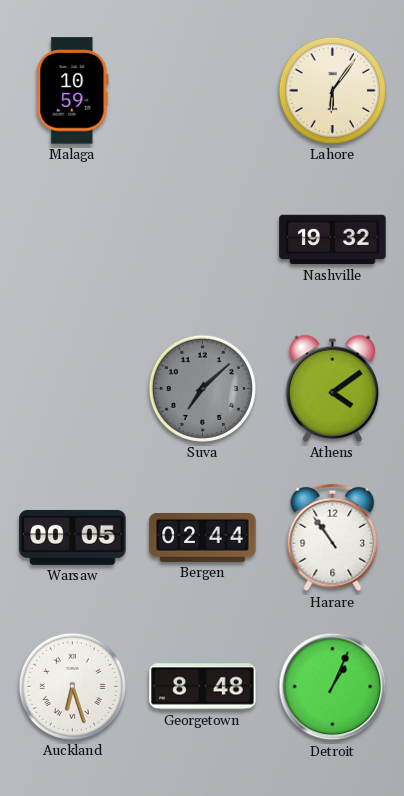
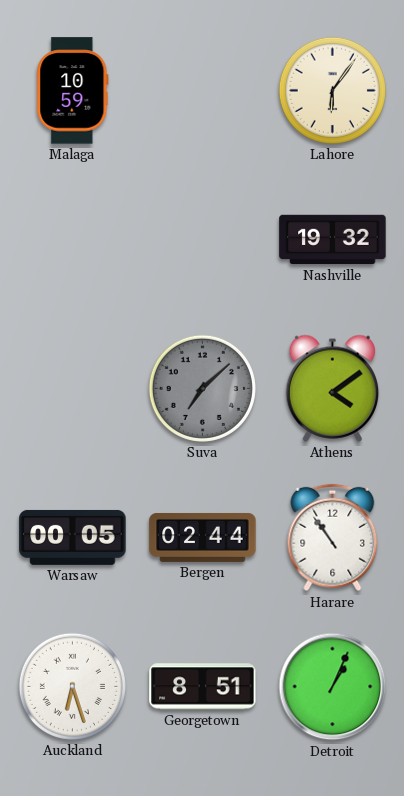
Georgetown: 8:48 -> 8:51 (203, 687)
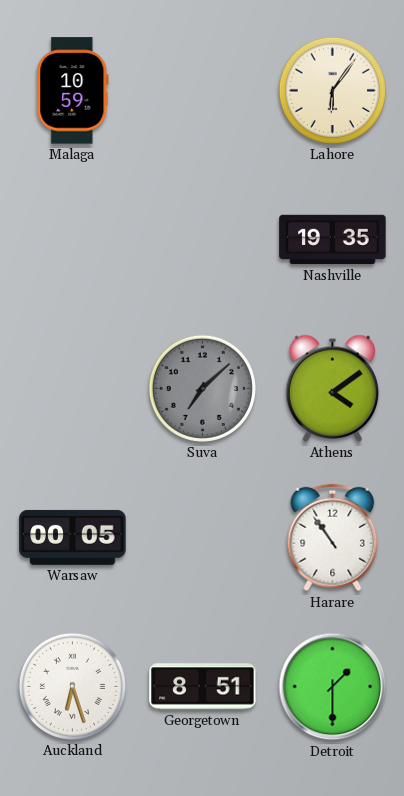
Nashville: 19:32 -> 19:35 (333, 240)
Bergen: 02:44 -> none (203, 537)
Detroit: 1:04 -> 1:30 (333, 687)
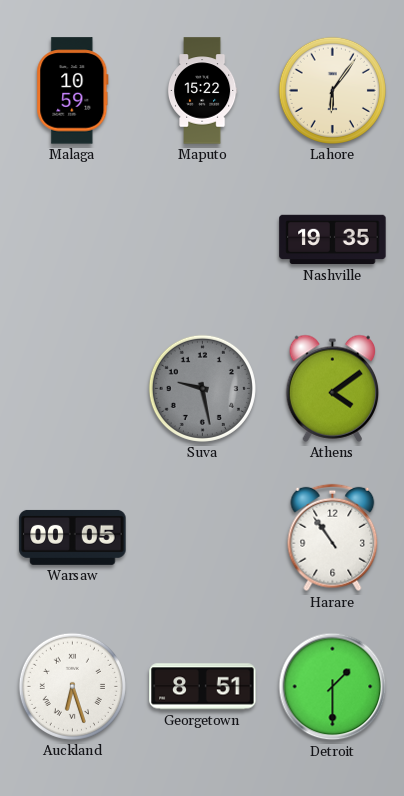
Maputo: none -> 15:22 (202, 91)
Suva: 7:08 -> 9:28 (202, 388)
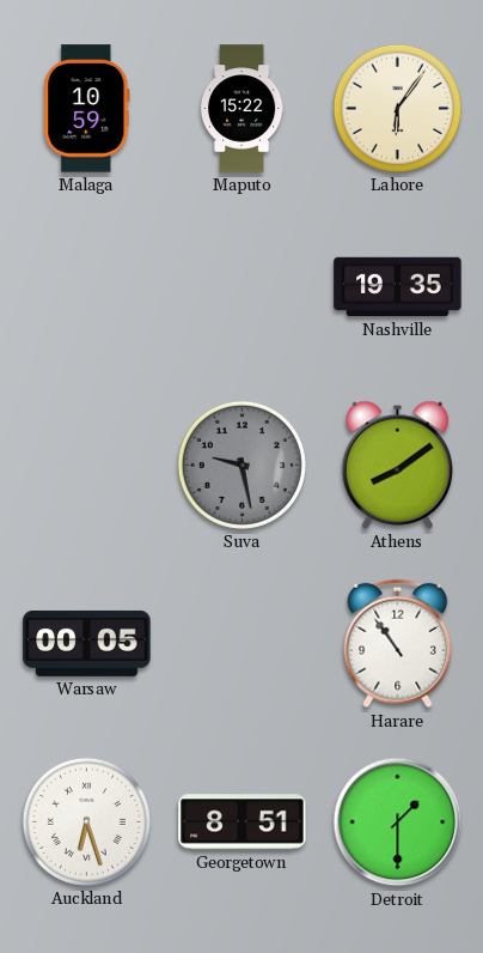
Athens: 4:09 -> 8:09 (398, 465)
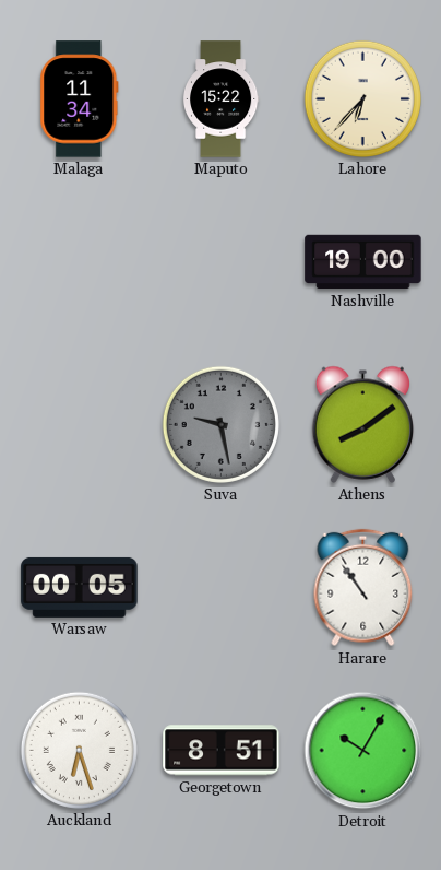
Malaga: 10:59 -> 11:34 (80, 99)
Lahore: 6:06 -> 6:37 (362, 98)
Nashville: 19:35 -> 19:00 (363, 262)
Detroit: 1:30 -> 10:05 (363, 751)
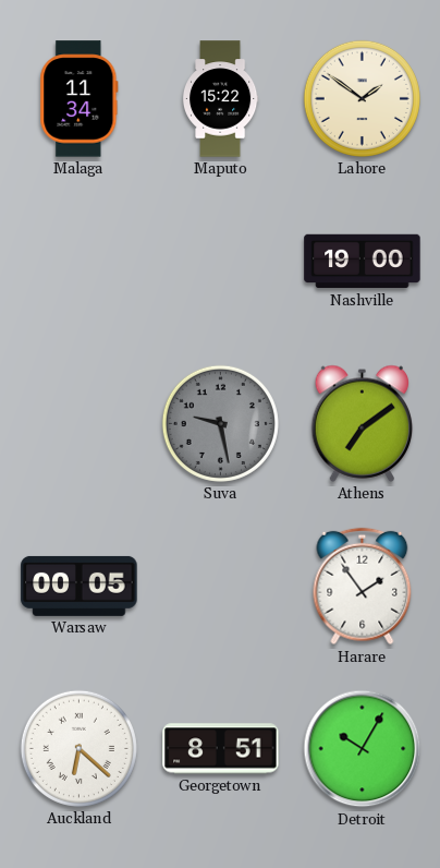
Lahore: 6:37 -> 1:51 (362, 98)
Athens: 8:09 -> 7:09 (363, 423)
Harare: 10:54 -> 1:54 (363, 587)
Auckland: 6:27 -> 6:22 (78, 748)
